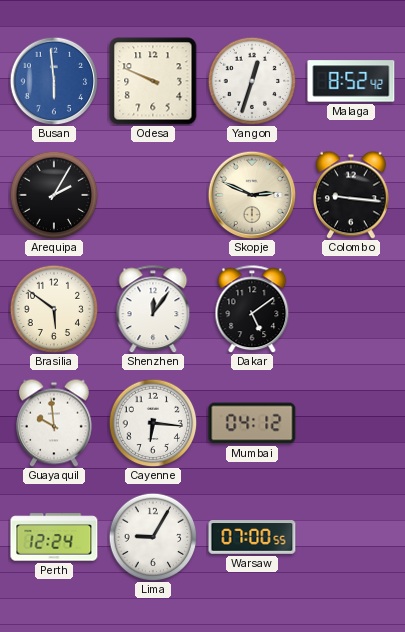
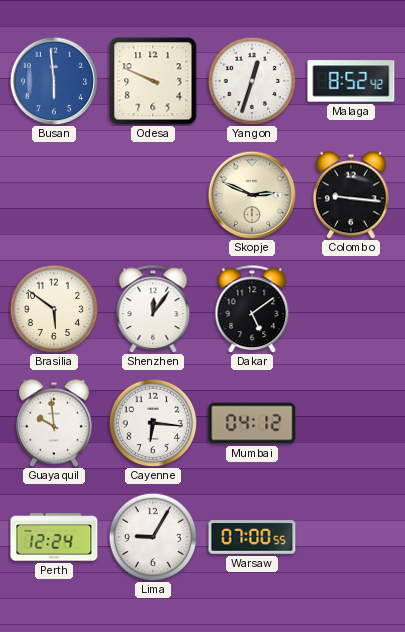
Arequipa: 2:05 -> none (54, 195)
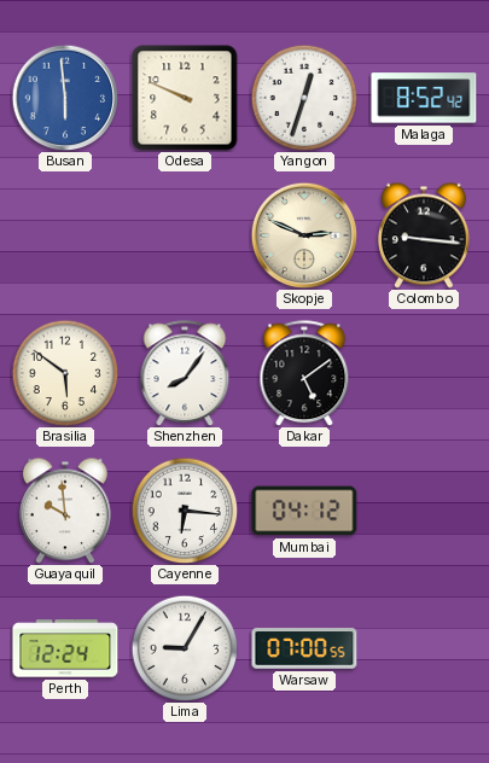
Shenzhen: 12:06 -> 8:06 (185, 373)
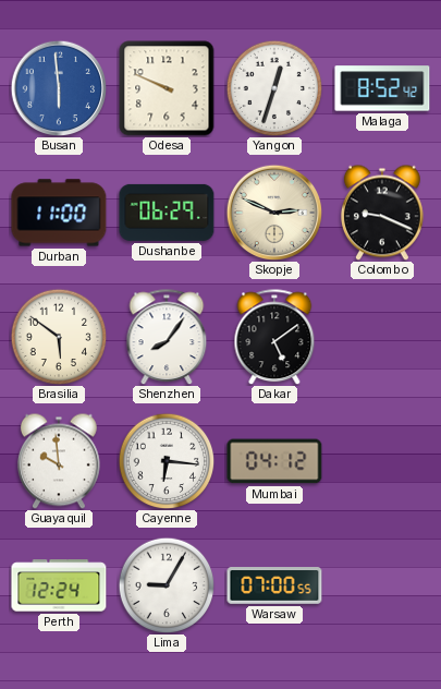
Durban: none -> 11:00 (59, 213)
Dushanbe: none -> 06:29 (167, 213)
Colombo: 9:16 -> 9:19 (382, 213)
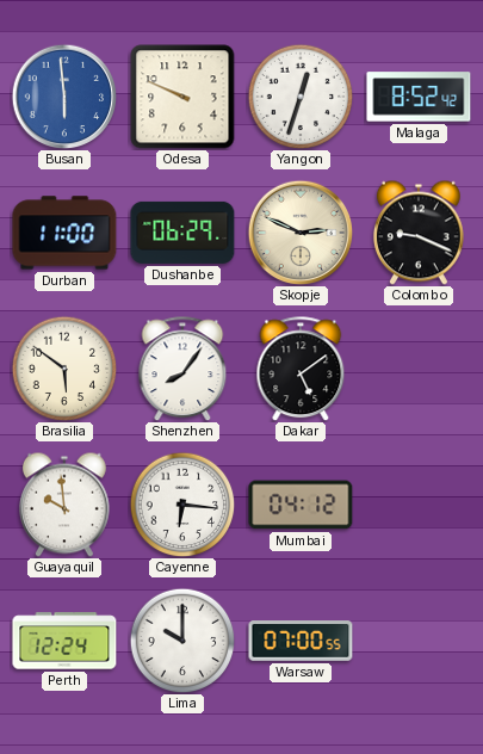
Lima: 9:05 -> 10:00 (182, 641)
